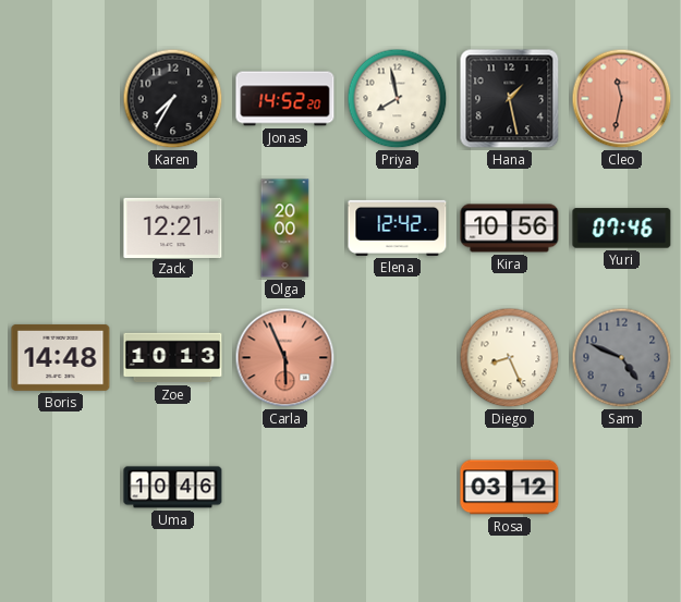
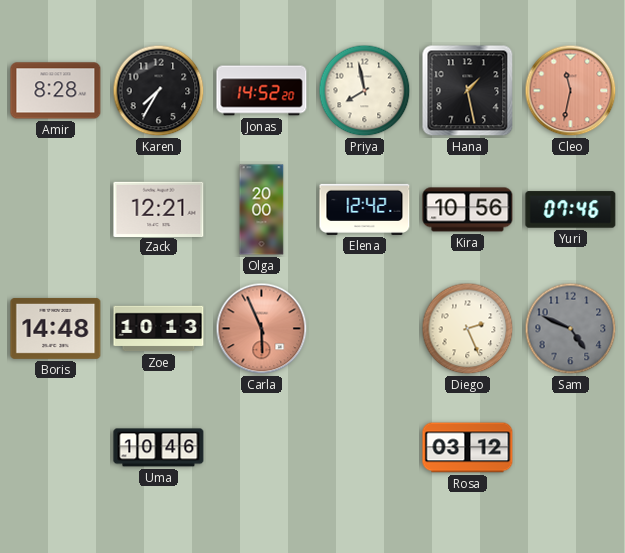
Amir: none -> 8:28 (56, 91)
Diego: 8:26 -> 2:26 (468, 329)
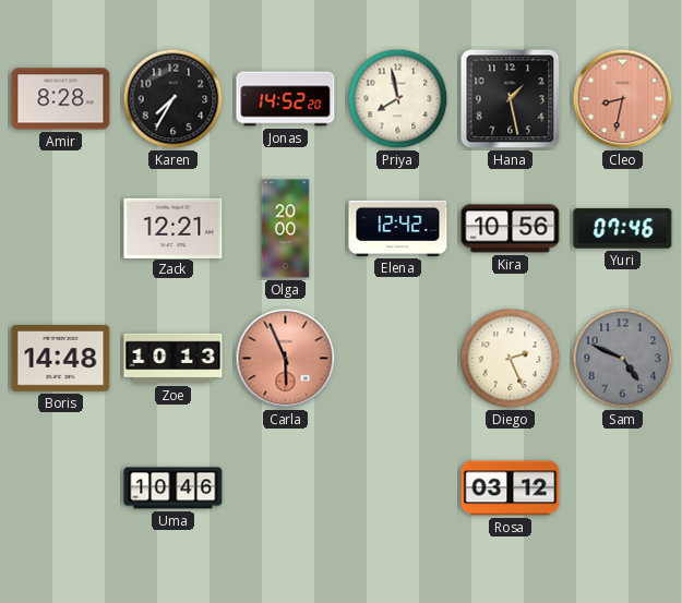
Cleo: 11:32 -> 8:32 (623, 99)
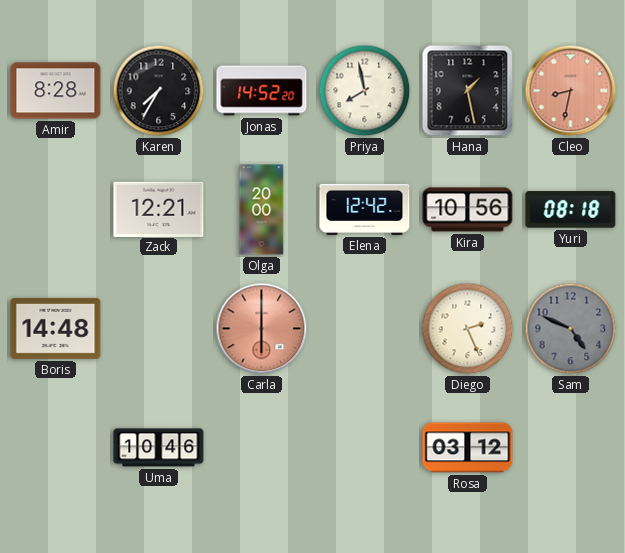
Yuri: 07:46 -> 08:18 (571, 210)
Zoe: 10:13 -> none (174, 359)
Carla: 5:56 -> 6:00 (262, 329)
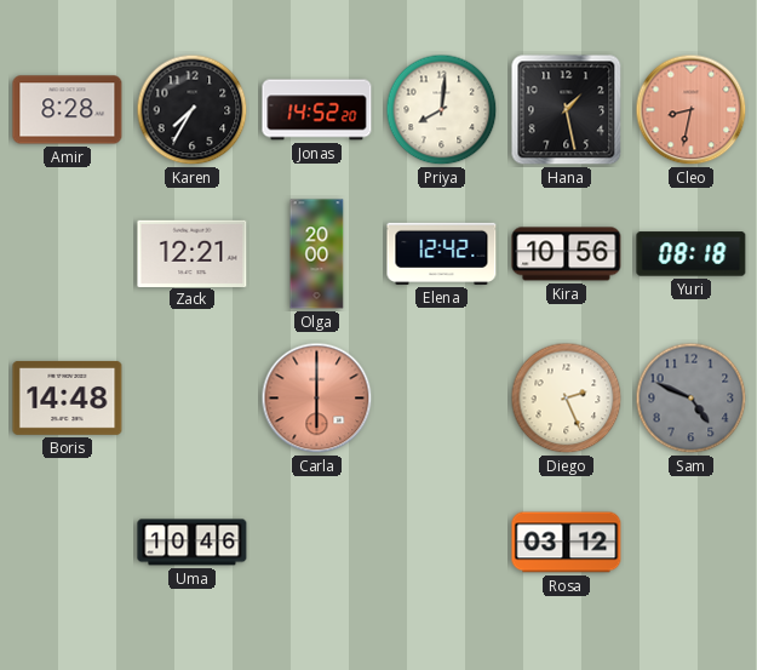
Priya: 7:58 -> 8:01 (442, 110)
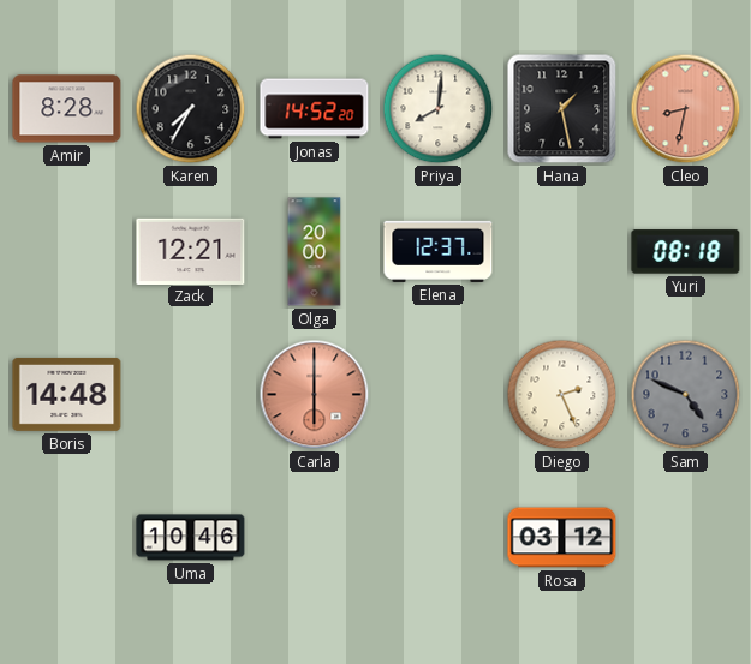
Elena: 12:42 -> 12:37 (439, 251)
Kira: 10:56 -> none (567, 254)
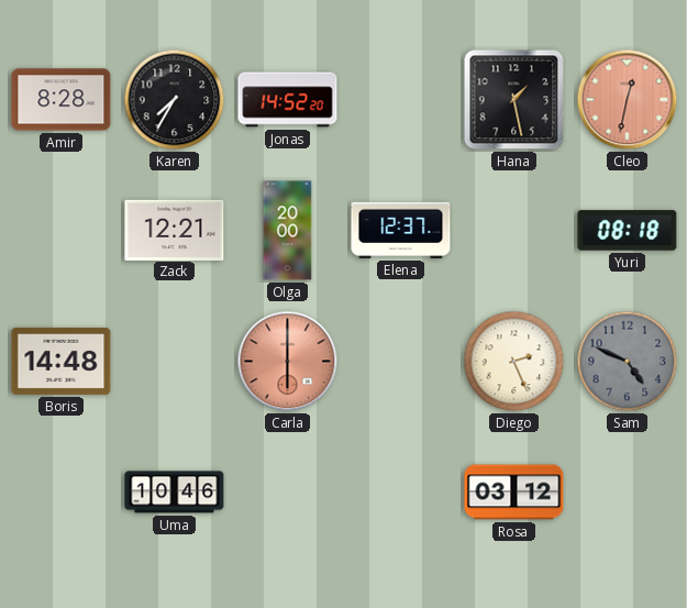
Priya: 8:01 -> none (439, 109)
Cleo: 8:32 -> 12:32 (628, 100)
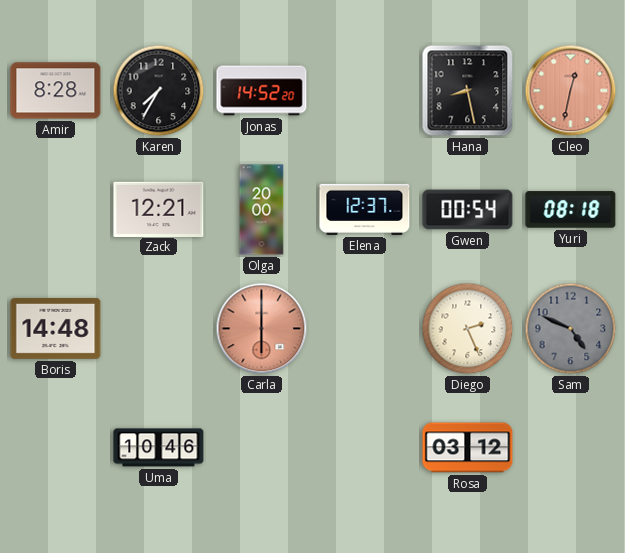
Hana: 1:28 -> 8:28 (468, 91)
Gwen: none -> 00:54 (468, 210)
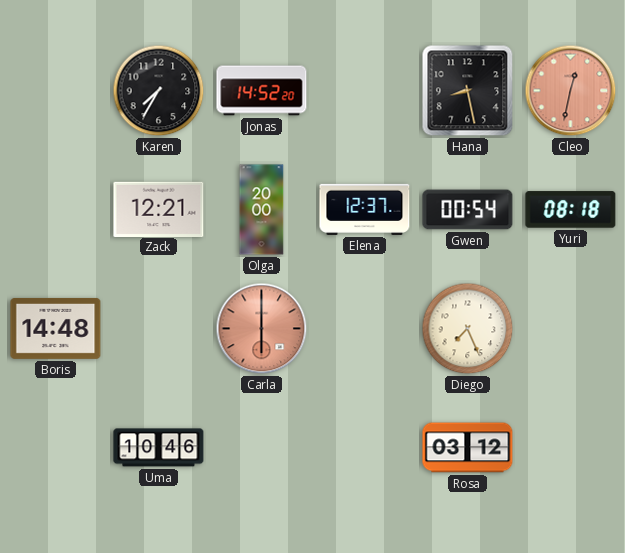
Amir: 8:28 -> none (56, 91)
Diego: 2:26 -> 7:26 (468, 329)
Sam: 4:49 -> none (571, 329)
